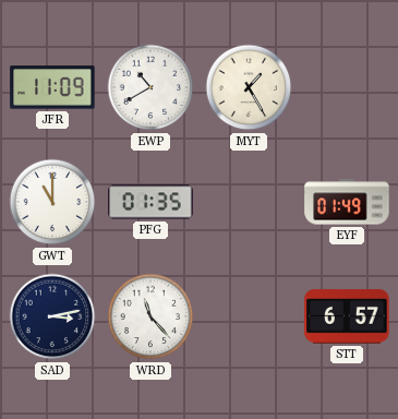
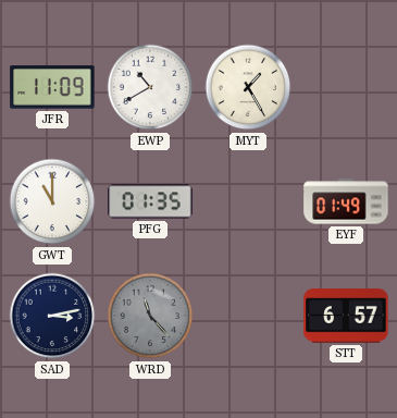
WRD dial: white -> grey (150, 316)
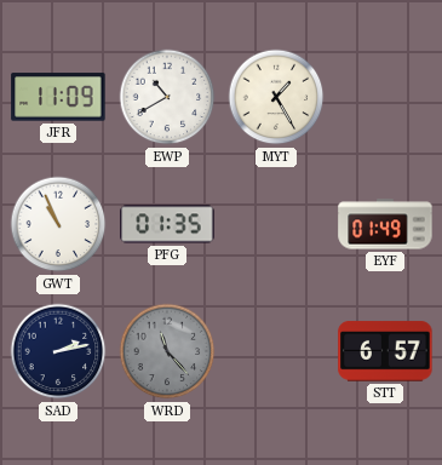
GWT: 11:00 -> 10:56 (58, 224)
SAD: 3:13 -> 2:13 (58, 351)
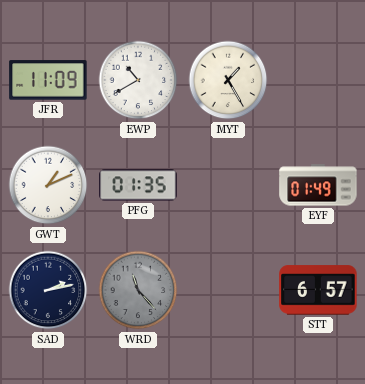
GWT: 10:56 -> 1:11 (48, 185)
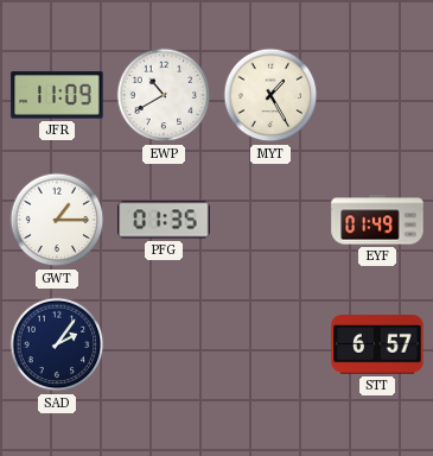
GWT: 1:11 -> 1:15 (57, 220)
SAD: 2:13 -> 2:06 (57, 344)
WRD: 11:23 -> none (138, 290)
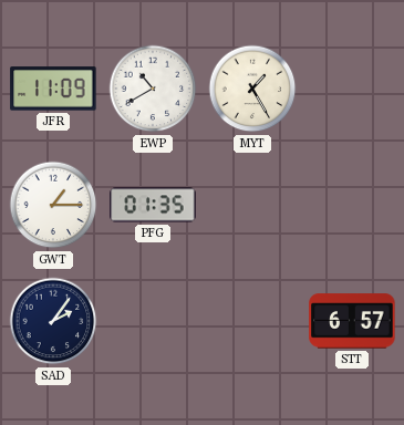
EYF: 01:49 -> none (377, 220)
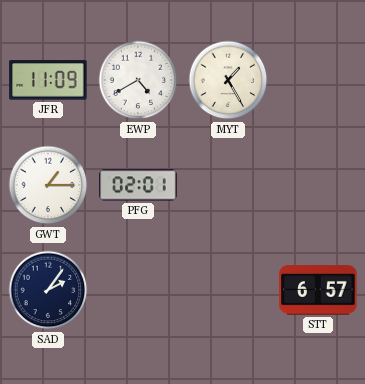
EWP: 10:40 -> 4:40 (138, 80)
PFG: 01:35 -> 02:01 (138, 185)
